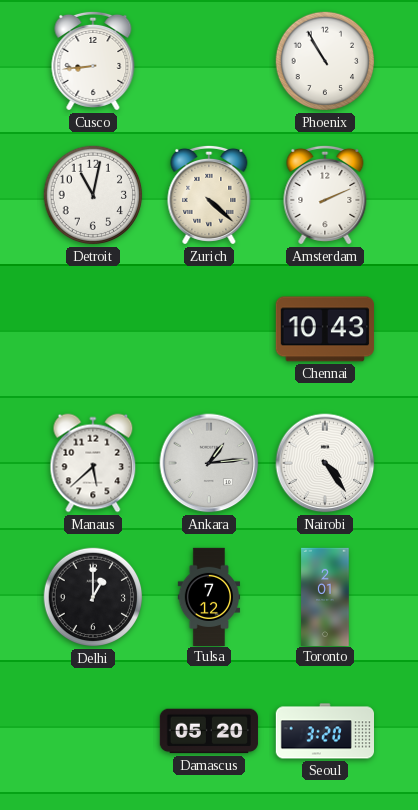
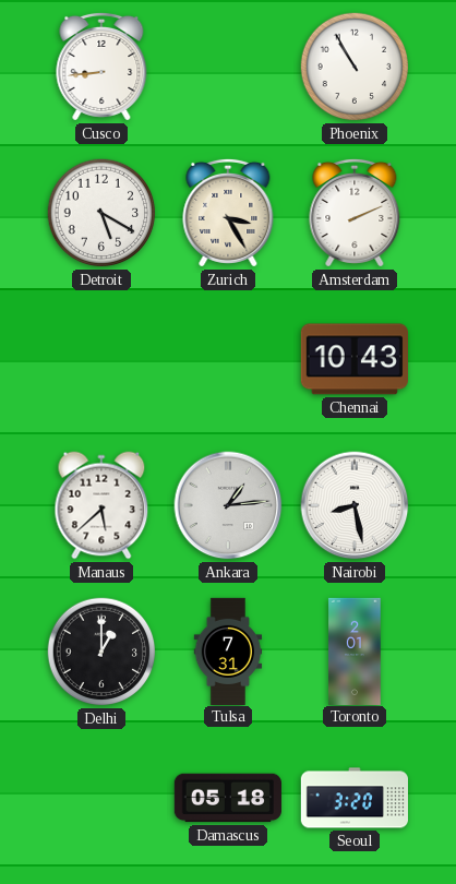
Detroit: 11:02 -> 5:20 (101, 213)
Zurich: 4:22 -> 3:25 (228, 213)
Nairobi: 4:24 -> 8:28 (355, 505)
Tulsa: 7:12 -> 7:31 (228, 650)
Damascus: 05:20 -> 05:18 (228, 798)
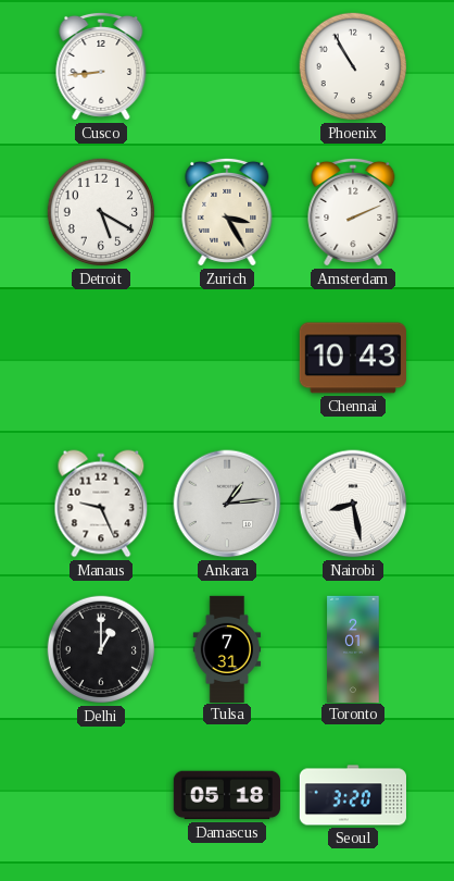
Manaus: 5:38 -> 9:26 (101, 504)
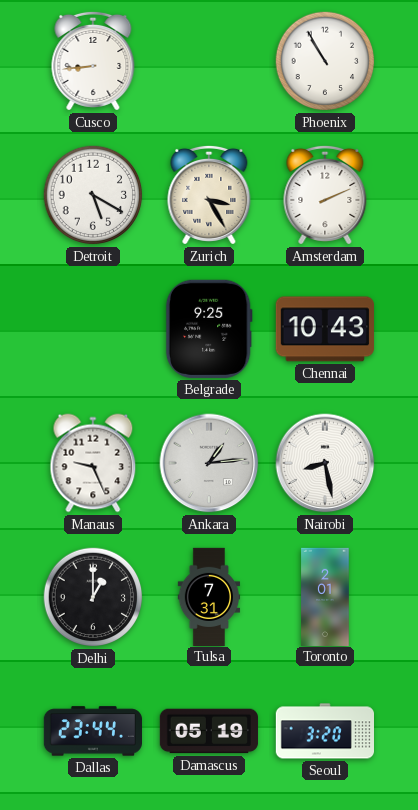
Belgrade: none -> 9:25 (209, 329)
Dallas: none -> 23:44 (92, 731)
Damascus: 05:18 -> 05:19 (209, 731)
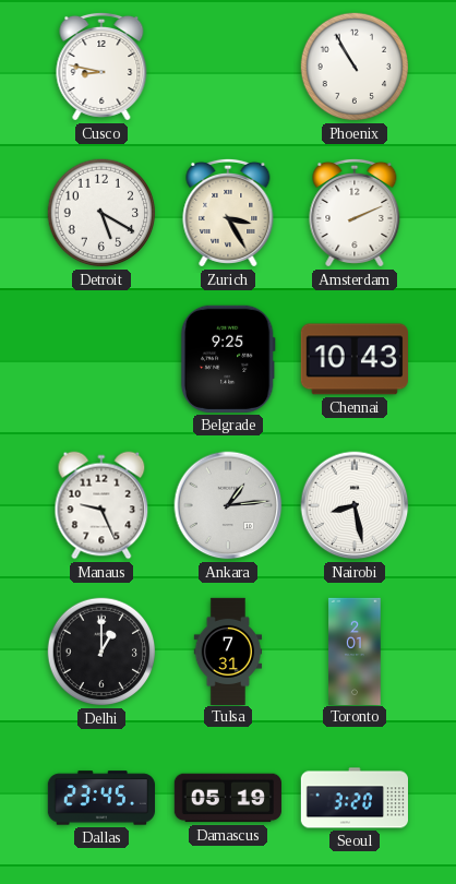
Cusco: 8:44 -> 8:47 (101, 67)
Dallas: 23:44 -> 23:45 (100, 798)
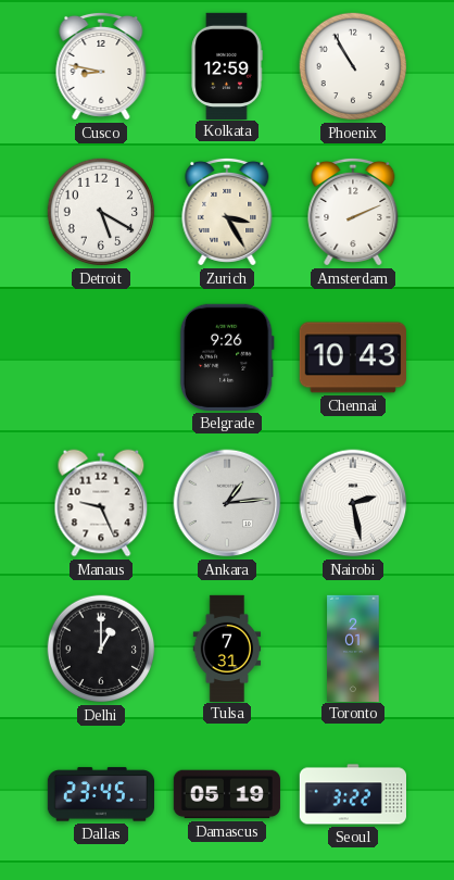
Kolkata: none -> 12:59 (227, 65)
Belgrade: 9:25 -> 9:26 (227, 357)
Nairobi: 8:28 -> 2:28 (353, 503)
Seoul: 3:20 -> 3:22 (352, 794)
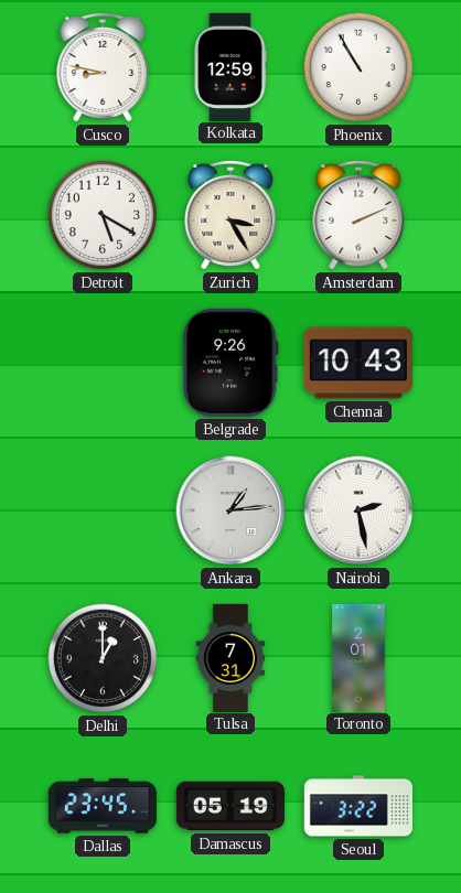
Manaus: 9:26 -> none (101, 503)
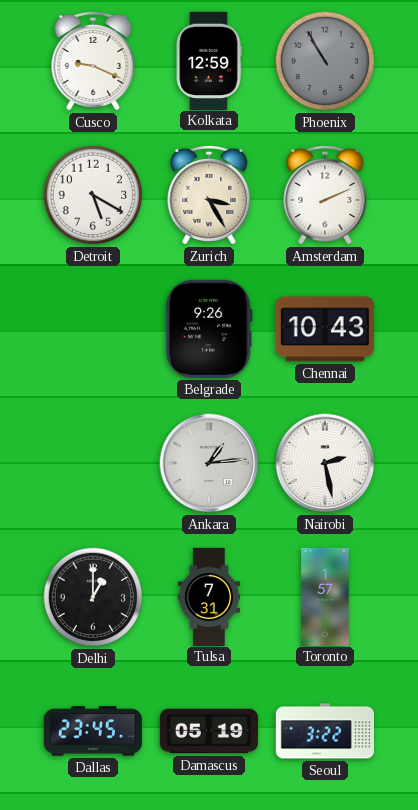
Cusco: 8:47 -> 9:19 (93, 61)
Phoenix dial: white -> grey (325, 61)
Toronto: 2:01 -> 1:57 (325, 596)
